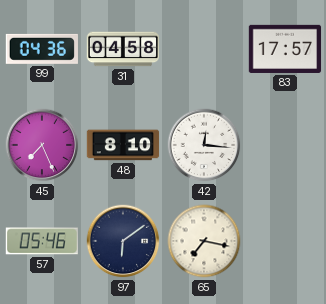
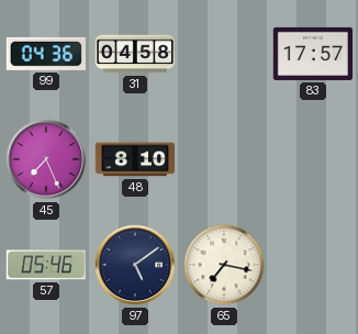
42: 12:16 -> none (204, 145)
97: 6:09 -> 5:09 (135, 265)
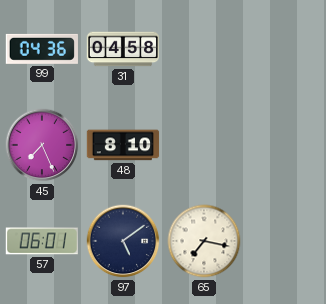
83: 17:57 -> none (313, 54)
57: 05:46 -> 06:01 (42, 241)
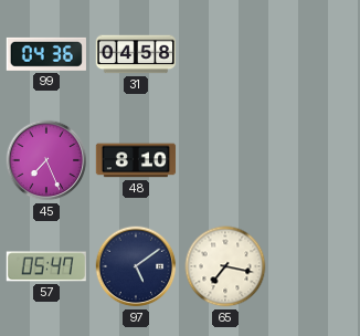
57: 06:01 -> 05:47 (46, 266)
